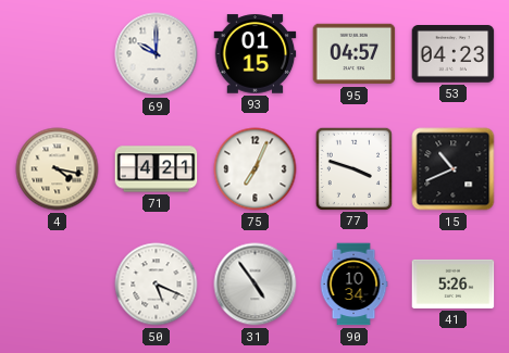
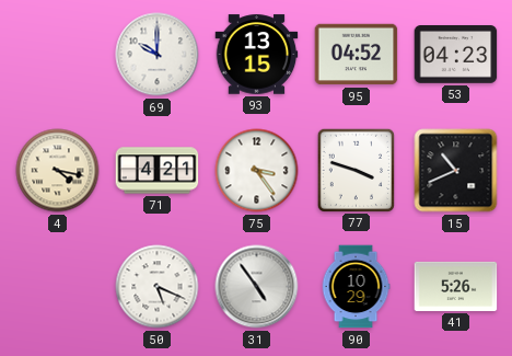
93: 01:15 -> 13:15 (257, 55)
95: 04:57 -> 04:52 (357, 55)
75: 7:04 -> 3:24 (257, 171)
90: 10:34 -> 10:29 (356, 287)
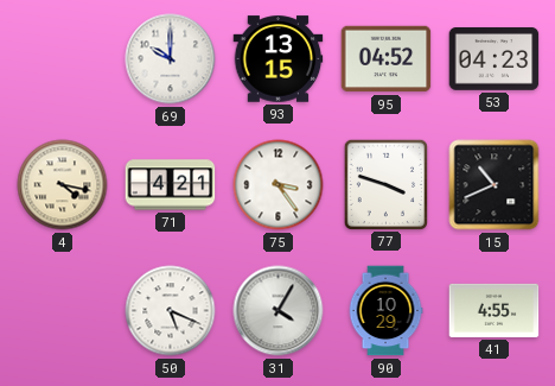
31: 4:54 -> 4:05 (279, 311)
41: 5:26 -> 4:55 (495, 310)
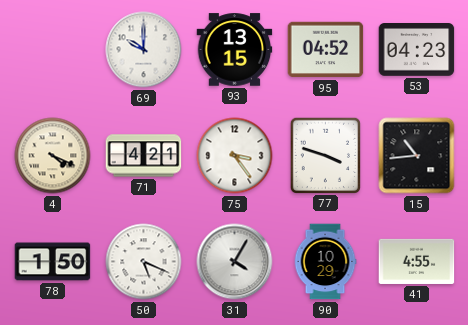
4: 4:17 -> 4:19 (53, 156)
15: 10:41 -> 10:44 (417, 156)
78: none -> 1:50 (53, 262)
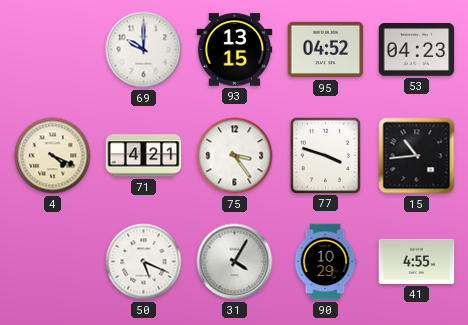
78: 1:50 -> none (53, 262)
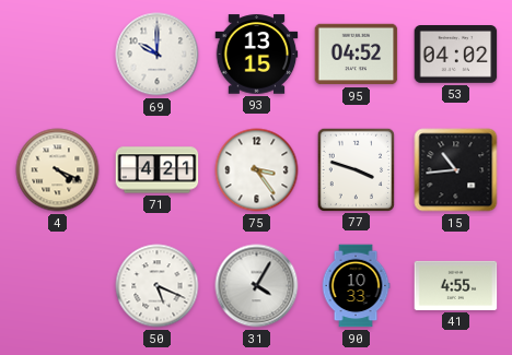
53: 04:23 -> 04:02 (456, 55)
90: 10:29 -> 10:33 (356, 286)
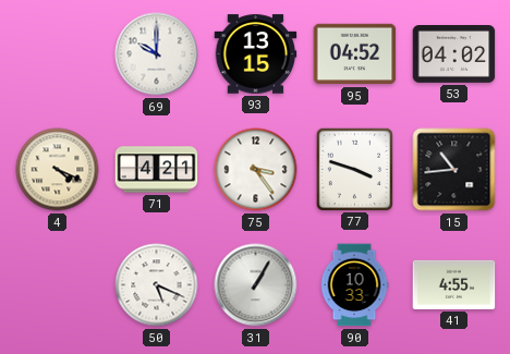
31: 4:05 -> 1:05 (256, 285)
